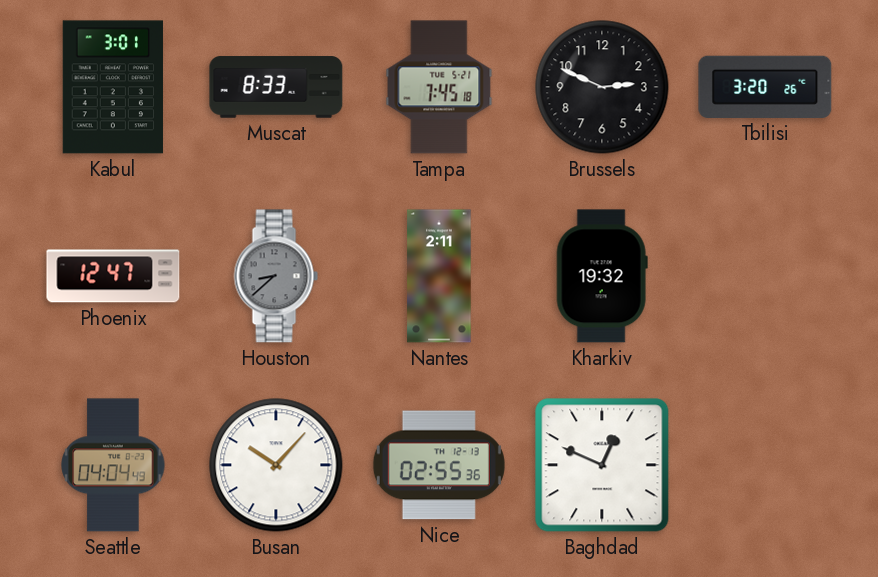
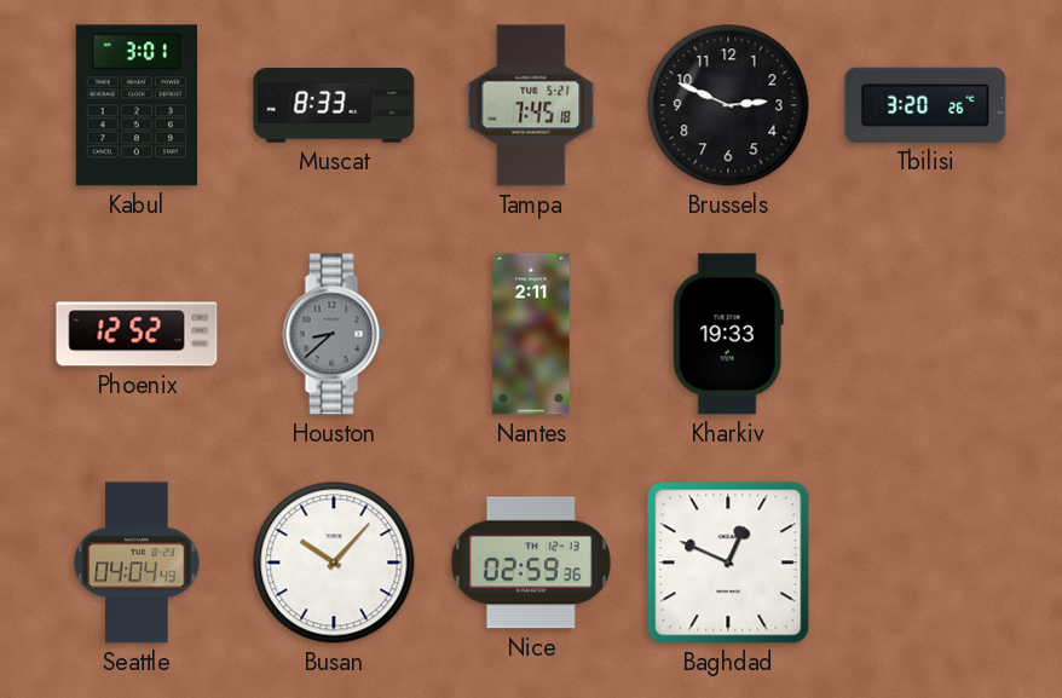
Phoenix: 12:47 -> 12:52 (137, 334)
Kharkiv: 19:32 -> 19:33 (728, 334)
Nice: 02:55 -> 02:59 (531, 563)
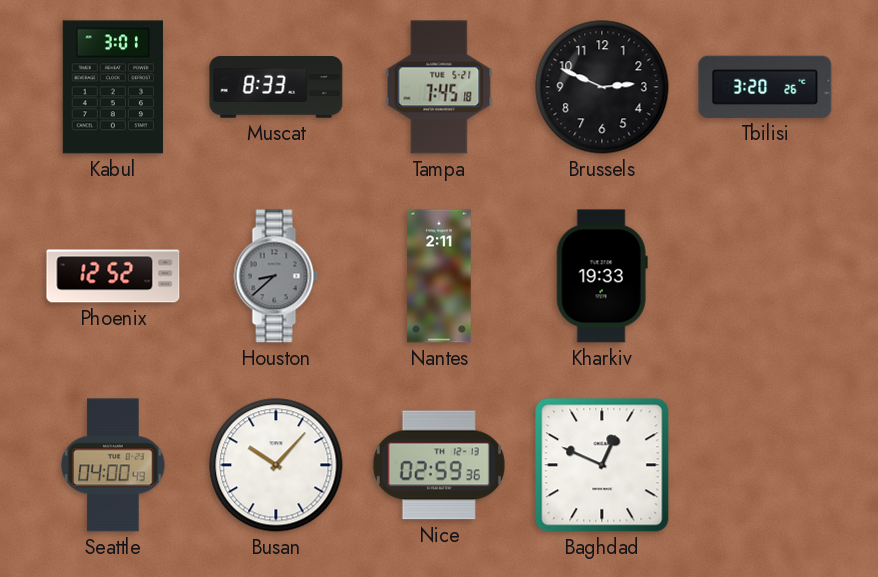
Seattle: 04:04 -> 04:00 (113, 465)
